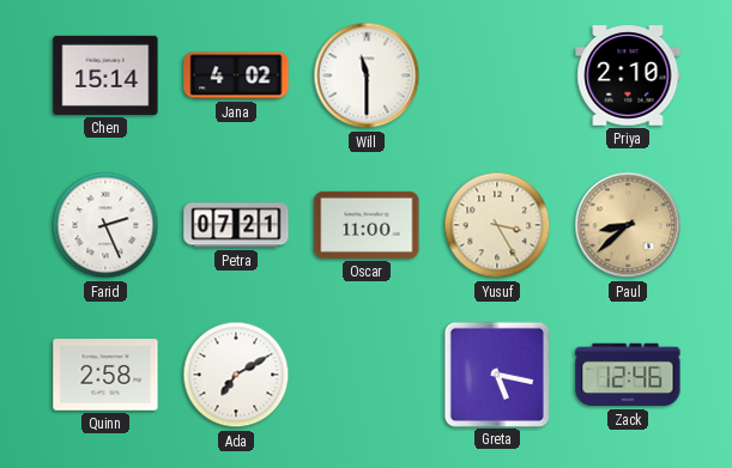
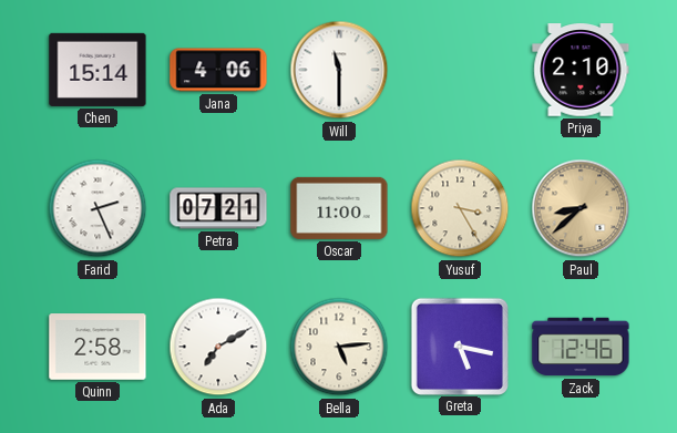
Jana: 4:02 -> 4:06 (218, 70)
Bella: none -> 5:14 (339, 347)
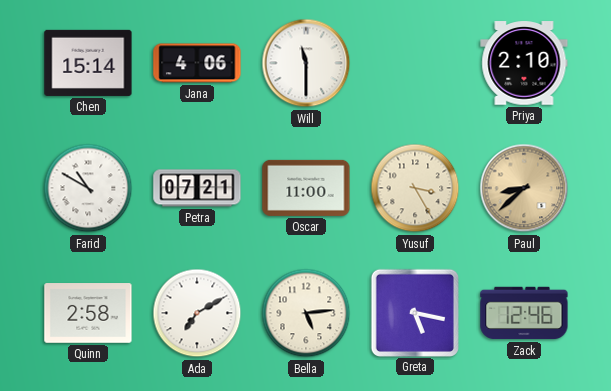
Farid: 2:26 -> 10:50 (88, 188)
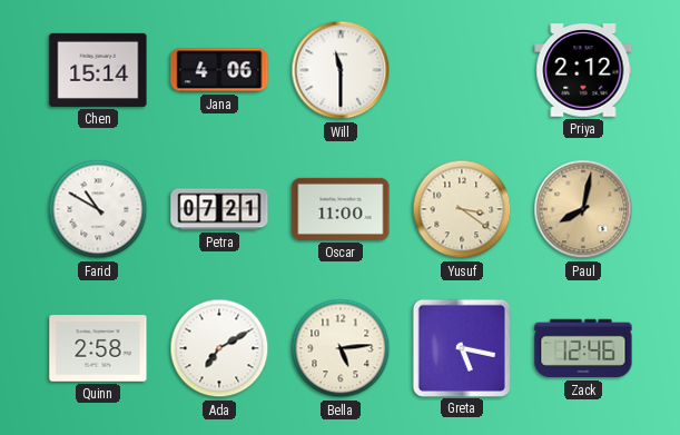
Priya: 2:10 -> 2:12 (583, 70)
Yusuf: 3:25 -> 3:21 (462, 209)
Paul: 8:38 -> 8:02 (583, 209)
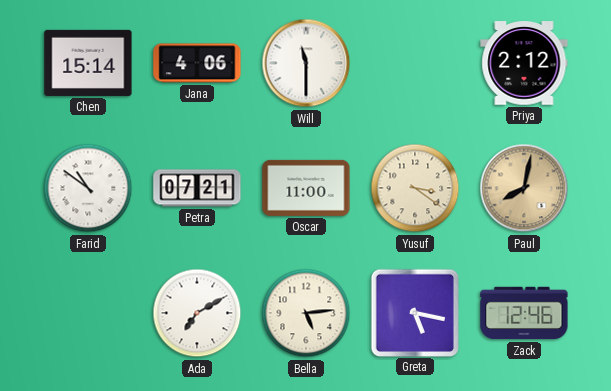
Farid: 10:50 -> 10:51 (88, 188)
Quinn: 2:58 -> none (98, 348)
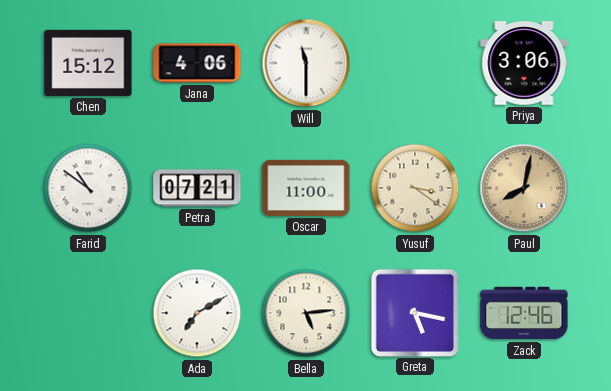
Chen: 15:14 -> 15:12 (88, 63)
Priya: 2:12 -> 3:06 (524, 63)
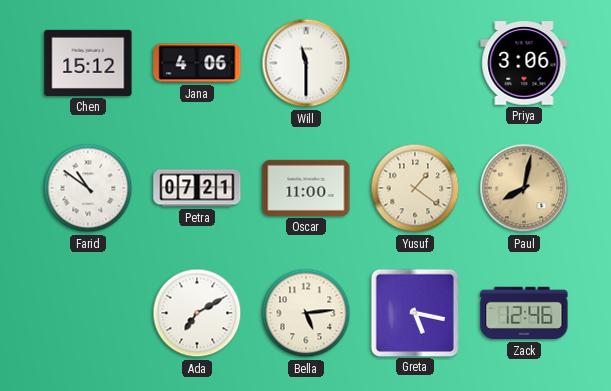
Yusuf: 3:21 -> 1:21 (415, 188)
